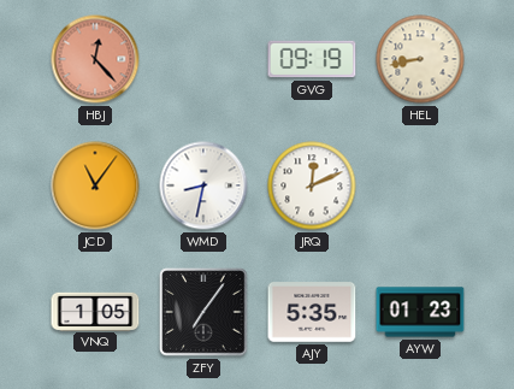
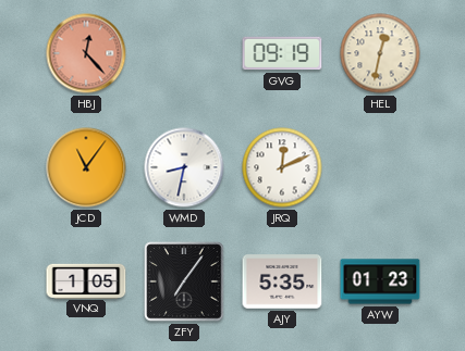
HEL: 8:43 -> 12:32 (380, 53)
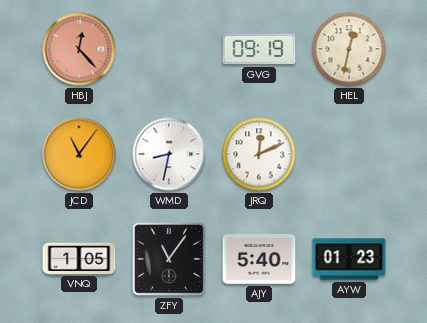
ZFY: 7:06 -> 11:06 (169, 259)
AJY: 5:35 -> 5:40 (259, 259)
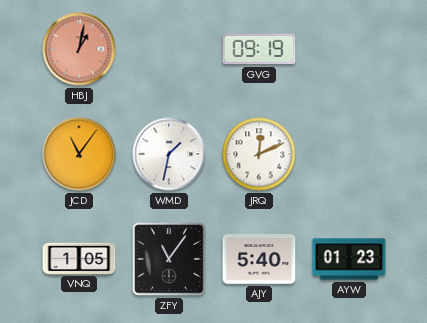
HBJ: 12:23 -> 1:02 (79, 49)
HEL: 12:32 -> none (349, 49)
WMD: 8:32 -> 1:32 (169, 154)
